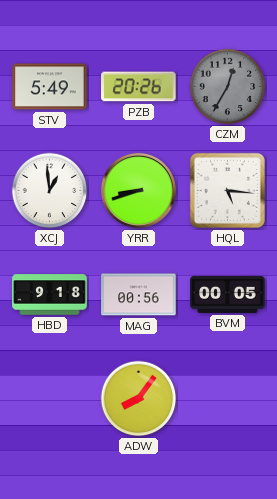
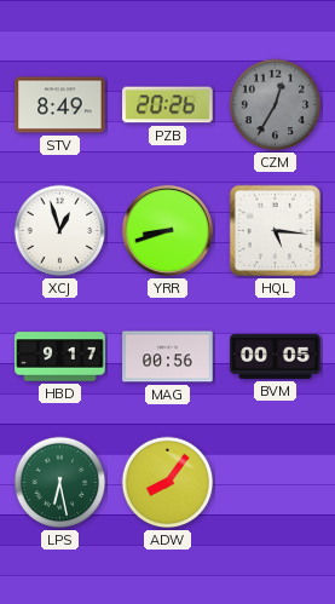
STV: 5:49 -> 8:49 (60, 105)
XCJ: 12:59 -> 12:57 (60, 231)
HBD: 9:18 -> 9:17 (60, 357)
LPS: none -> 6:28 (60, 483)
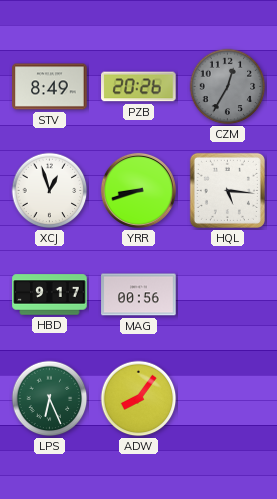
BVM: 00:05 -> none (276, 356)
LPS: 6:28 -> 6:26 (50, 399)
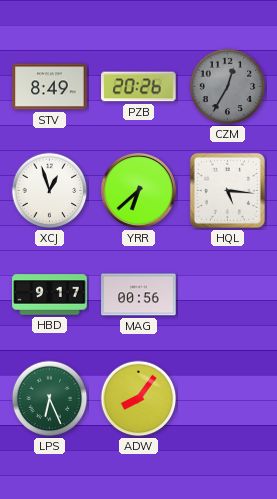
YRR: 8:42 -> 6:38 (138, 190)
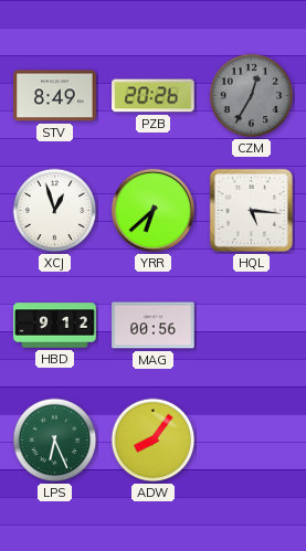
HBD: 9:17 -> 9:12 (55, 326)
